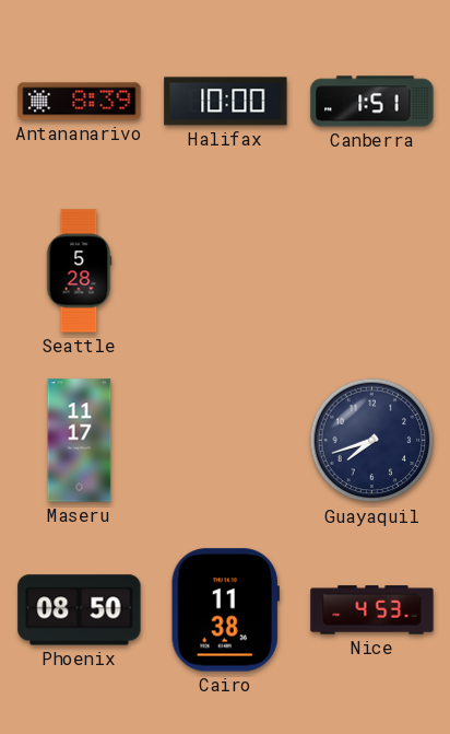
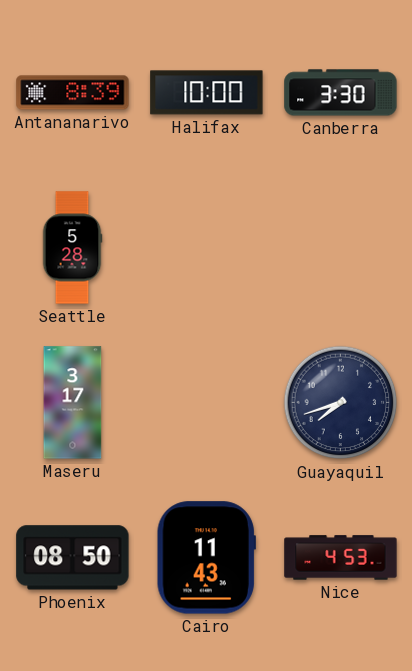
Canberra: 1:51 -> 3:30 (341, 93)
Maseru: 11:17 -> 3:17 (73, 403)
Cairo: 11:38 -> 11:43 (206, 558)
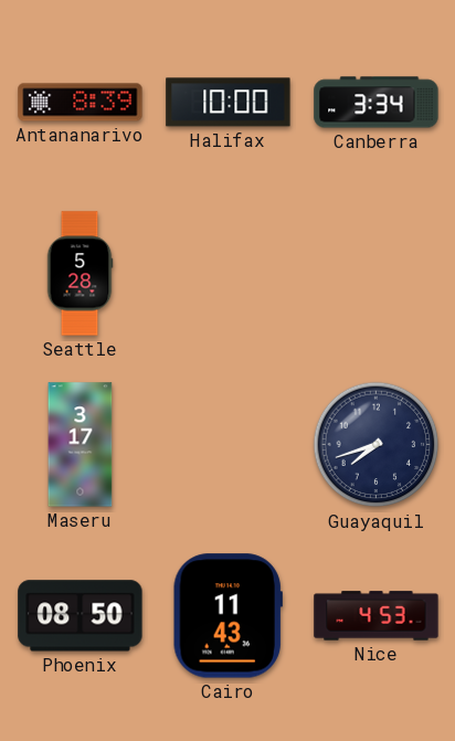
Canberra: 3:30 -> 3:34 (377, 103)
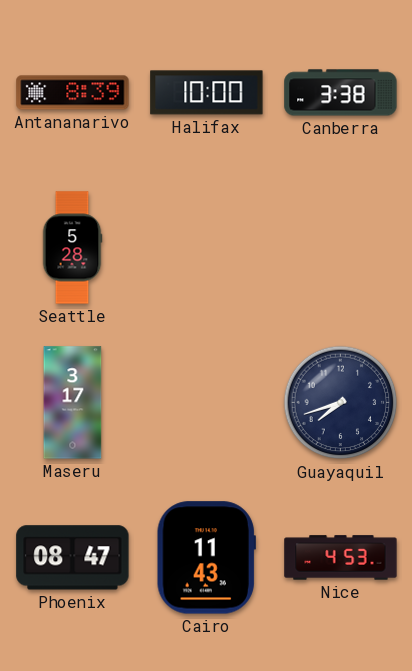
Canberra: 3:34 -> 3:38 (341, 93)
Phoenix: 08:50 -> 08:47 (73, 558)
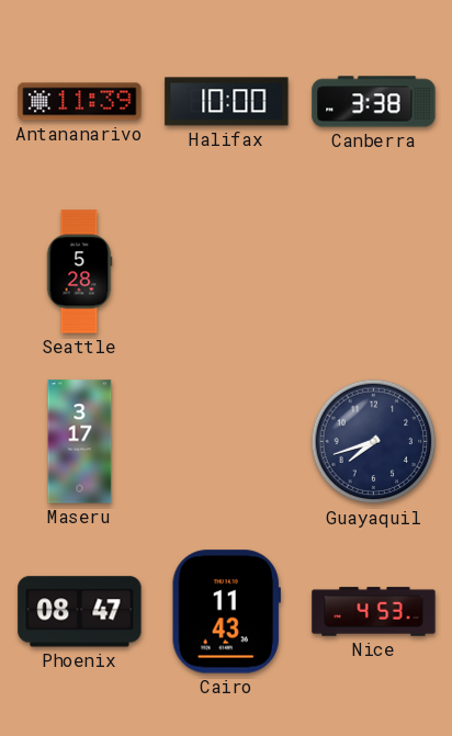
Antananarivo: 8:39 -> 11:39 (80, 102)
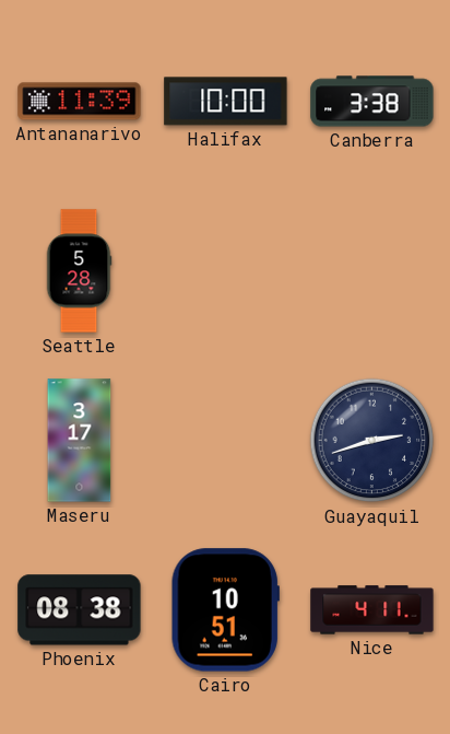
Guayaquil: 7:42 -> 2:42 (372, 441)
Phoenix: 08:47 -> 08:38 (80, 610)
Cairo: 11:43 -> 10:51 (225, 610)
Nice: 4:53 -> 4:11 (372, 610)
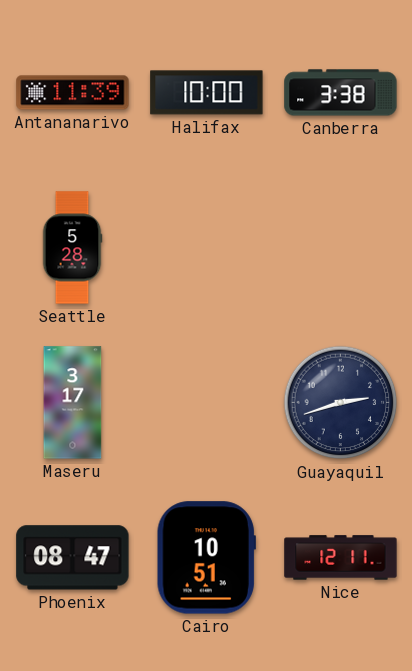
Phoenix: 08:38 -> 08:47 (73, 558)
Nice: 4:11 -> 12:11 (341, 558)
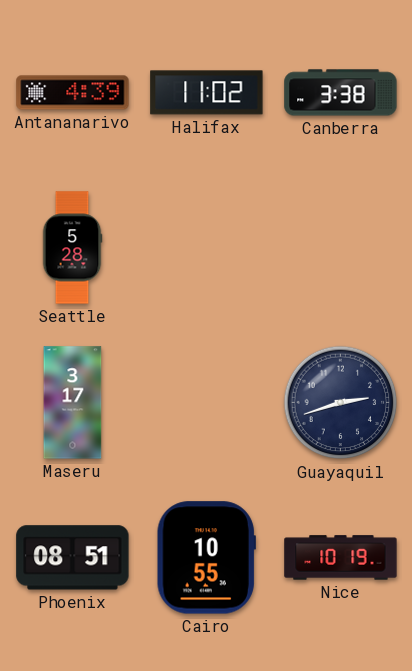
Antananarivo: 11:39 -> 4:39 (73, 93)
Halifax: 10:00 -> 11:02 (207, 93)
Phoenix: 08:47 -> 08:51 (73, 558)
Cairo: 10:51 -> 10:55 (206, 558)
Nice: 12:11 -> 10:19 (341, 558)
